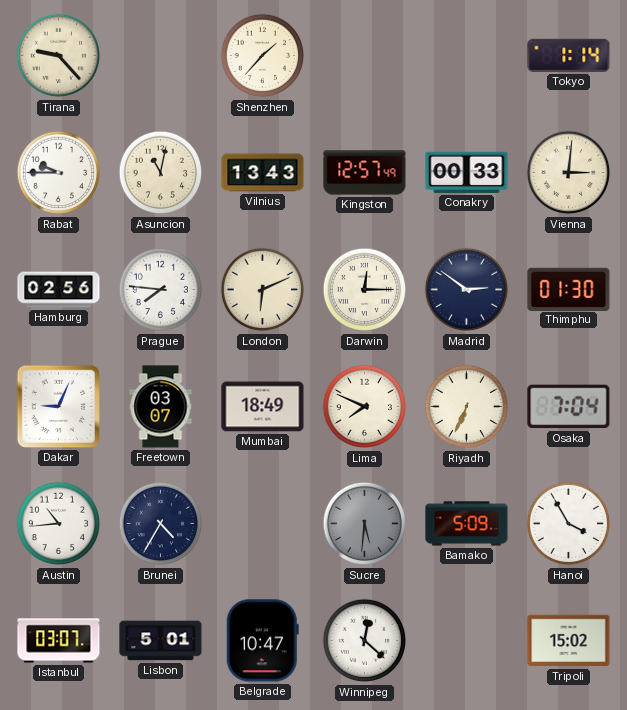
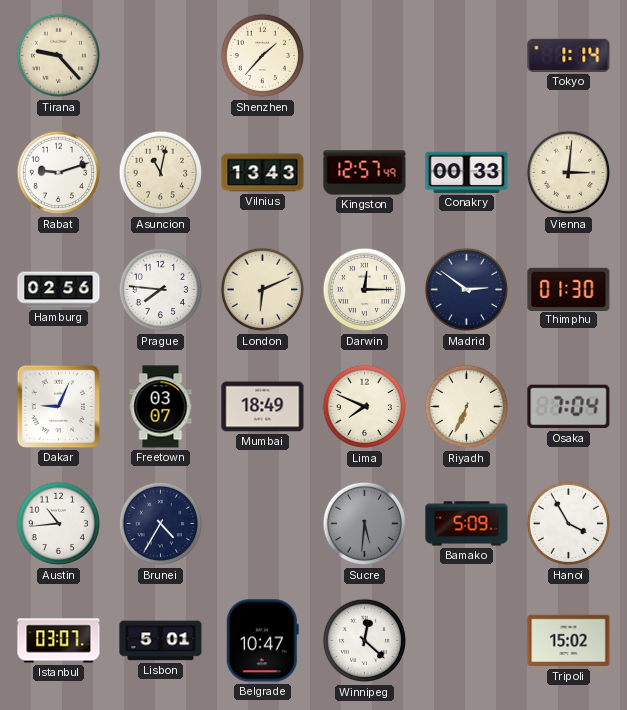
Rabat: 9:45 -> 9:12 (59, 173)
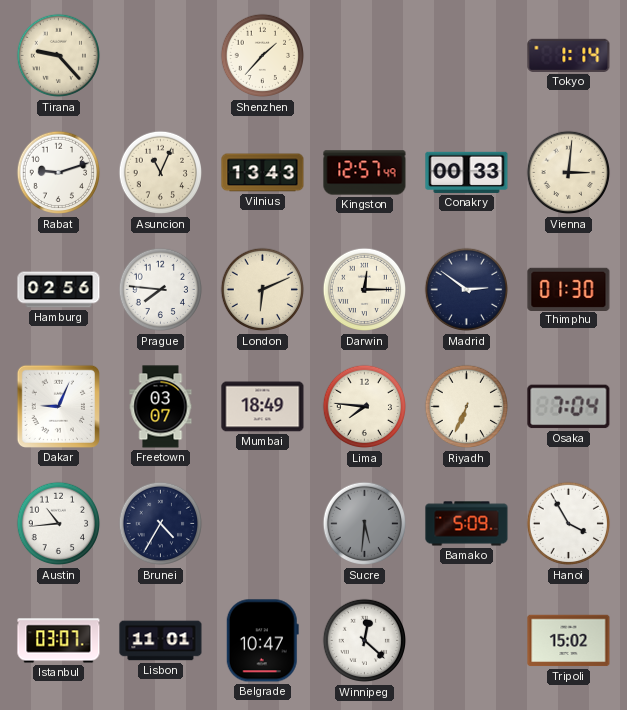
Asuncion: 11:02 -> 11:04 (161, 173)
Lima: 7:49 -> 7:46 (365, 407)
Lisbon: 5:01 -> 11:01 (161, 641)
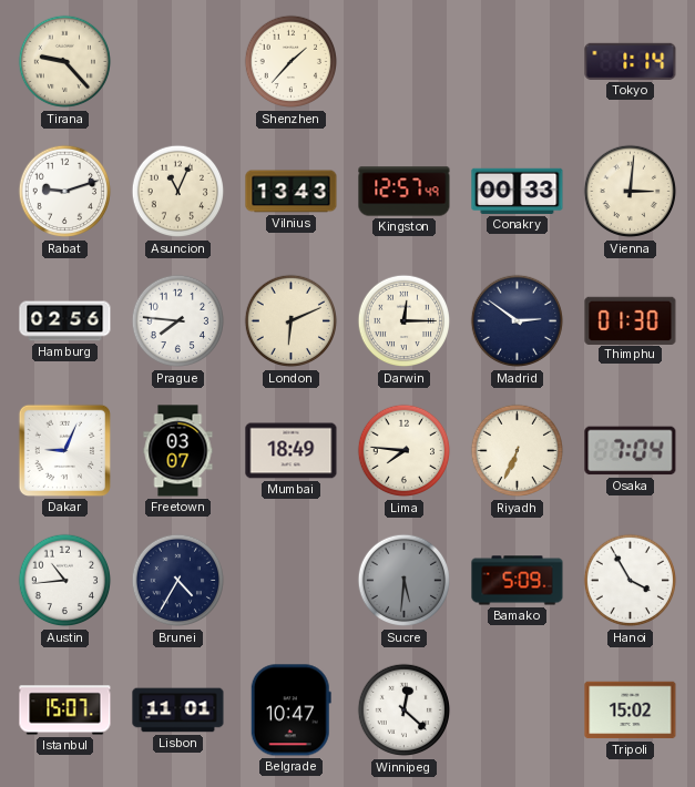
Istanbul: 03:07 -> 15:07 (65, 711)
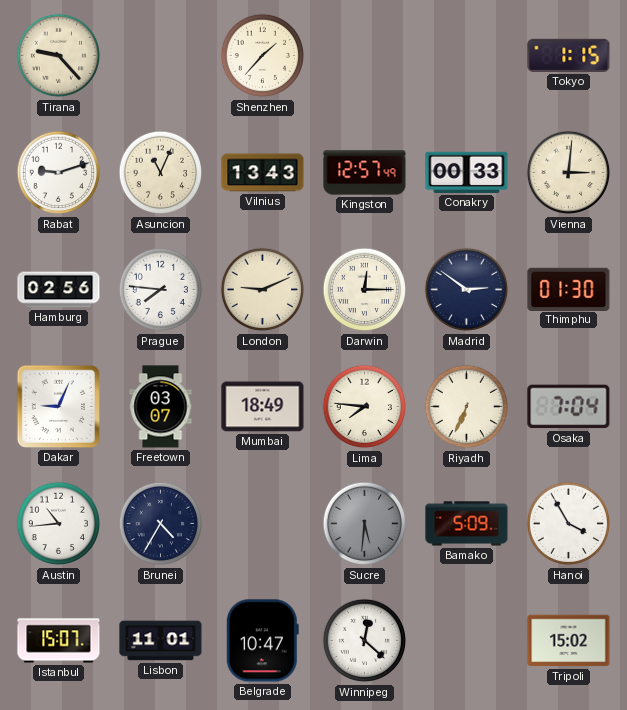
Tokyo: 1:14 -> 1:15 (569, 55)
London: 6:11 -> 9:11 (263, 290)
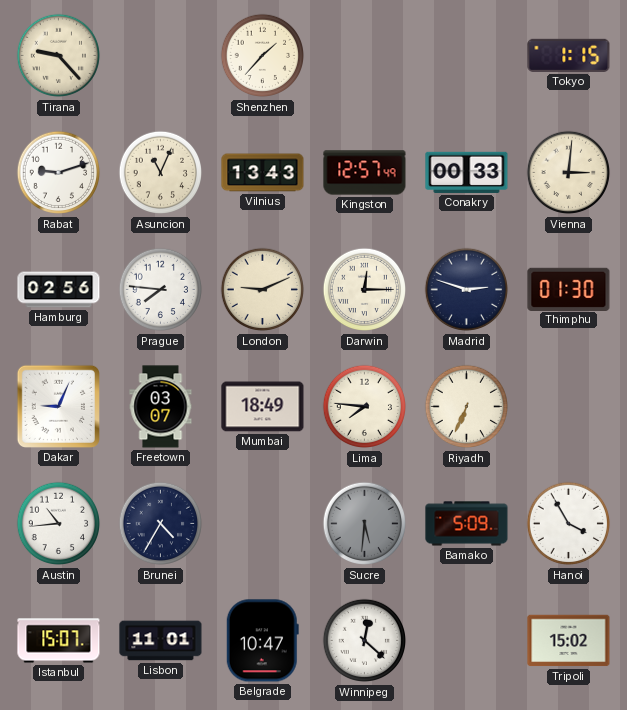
Madrid: 2:51 -> 2:48 (467, 290)
Osaka: 7:04 -> none (569, 407)
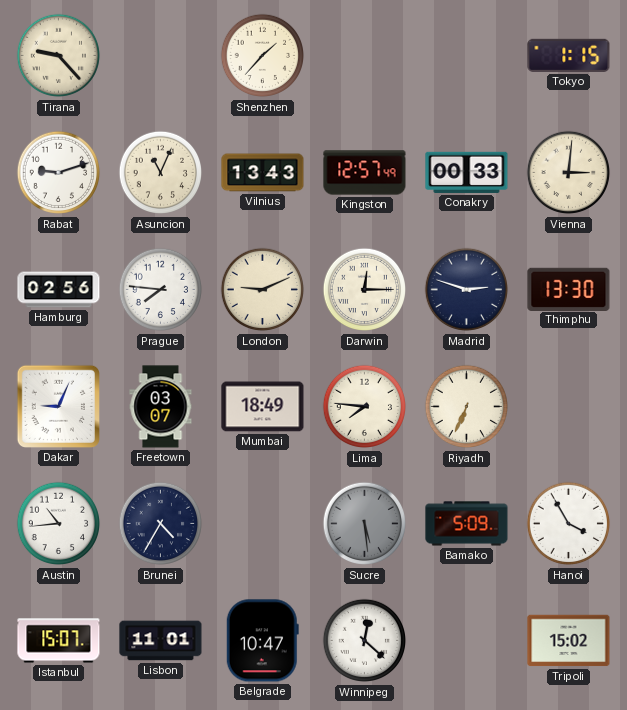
Thimphu: 01:30 -> 13:30 (569, 289)
Sucre: 5:31 -> 5:29 (365, 524)
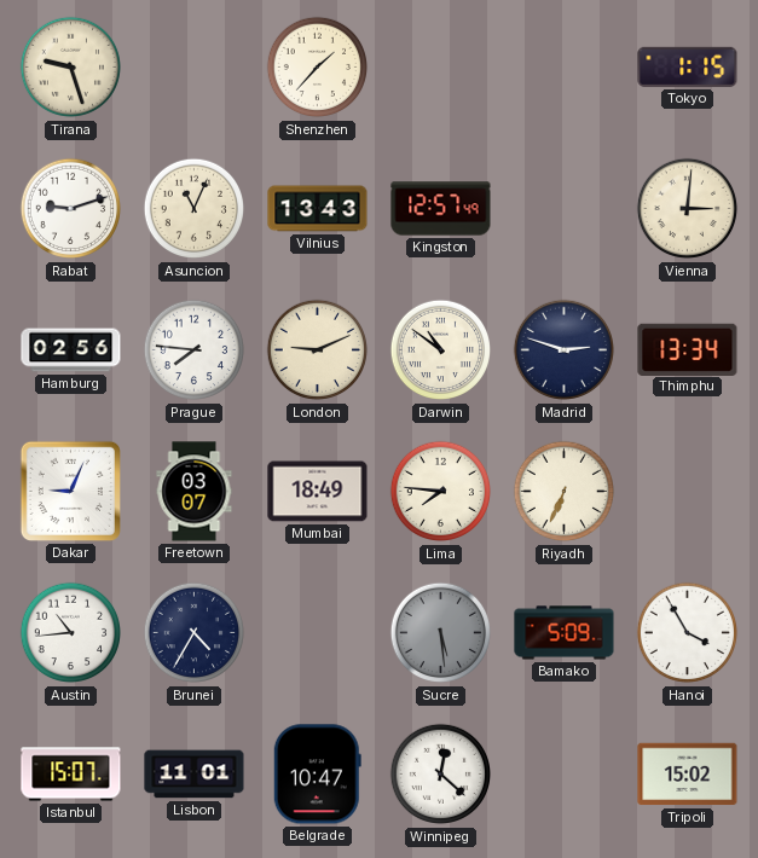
Tirana: 9:23 -> 9:27 (71, 68)
Conakry: 00:33 -> none (467, 172)
Darwin: 12:15 -> 10:51 (441, 350)
Thimphu: 13:30 -> 13:34 (688, 349)
